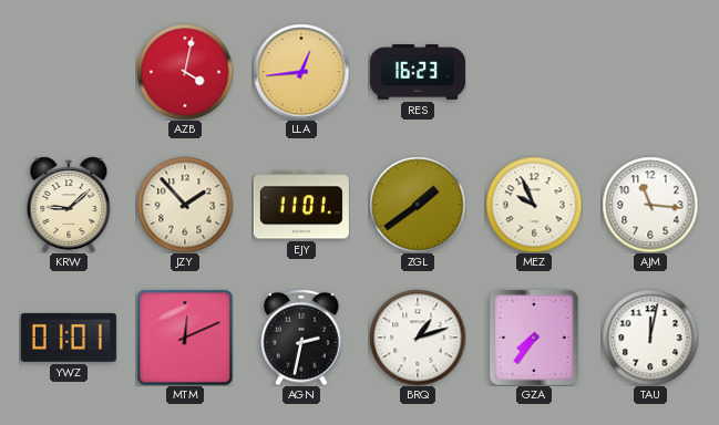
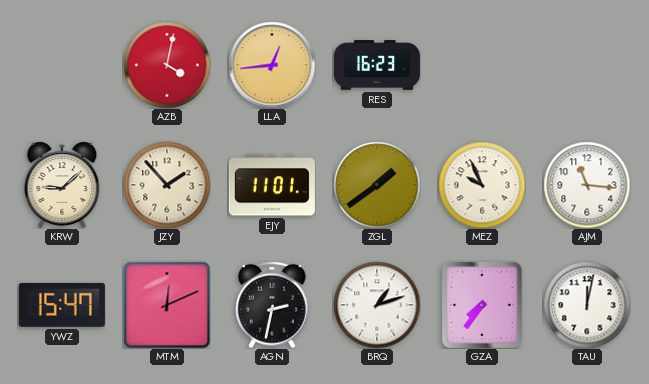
YWZ: 01:01 -> 15:47 (62, 305)
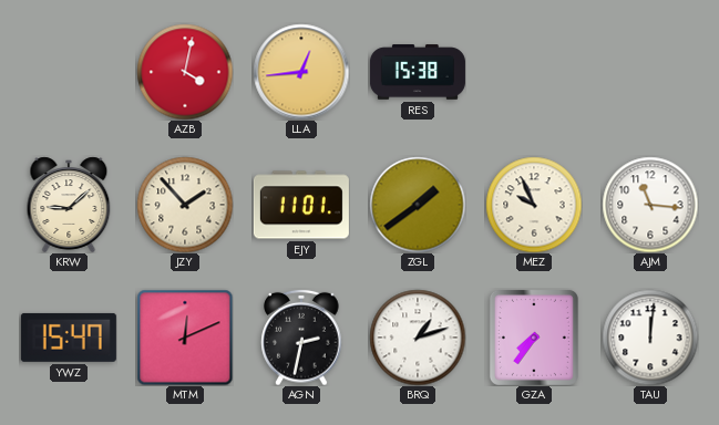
RES: 16:23 -> 15:38 (418, 72)
TAU: 12:02 -> 12:01 (650, 338)
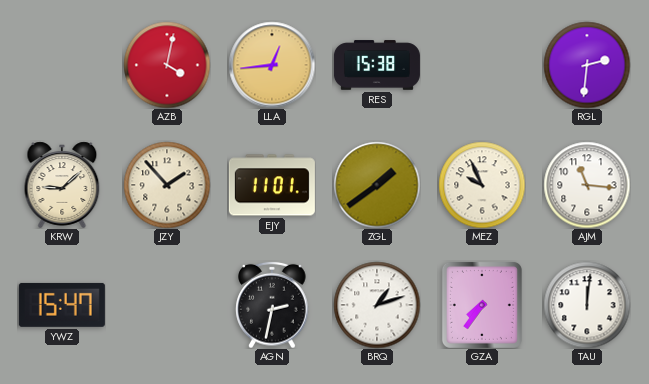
RGL: none -> 2:31 (587, 65)
MTM: 12:11 -> none (185, 338)
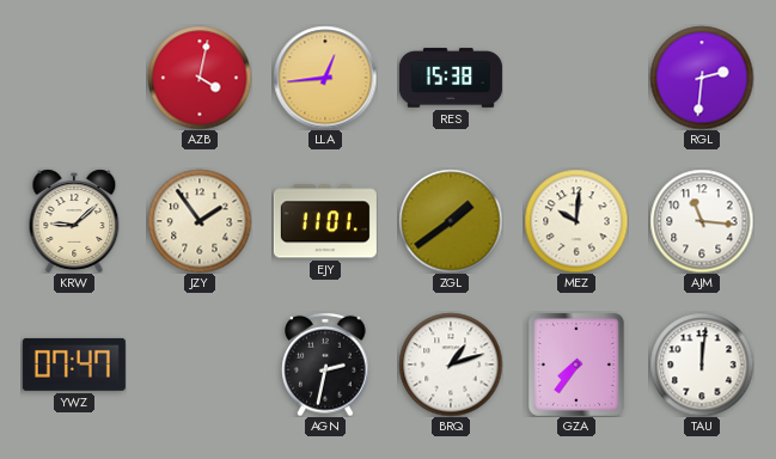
JZY: 1:53 -> 1:54 (200, 221)
MEZ: 9:56 -> 10:01 (576, 221)
YWZ: 15:47 -> 07:47 (74, 365)
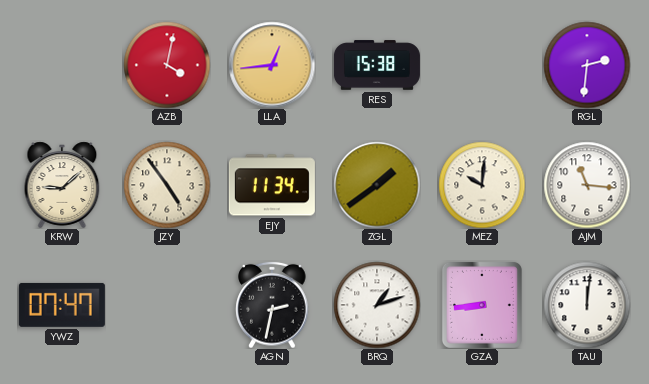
JZY: 1:54 -> 4:54 (167, 185)
EJY: 11:01 -> 11:34 (272, 185)
GZA: 7:36 -> 8:44 (482, 305)
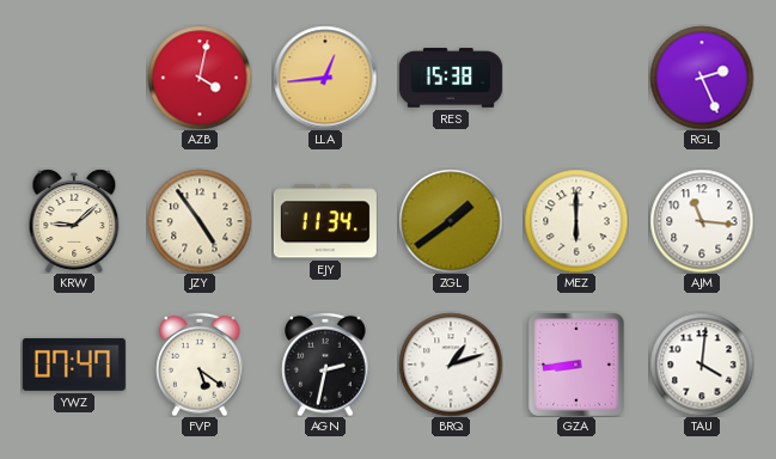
RGL: 2:31 -> 2:26 (702, 78)
MEZ: 10:01 -> 6:00 (576, 221)
FVP: none -> 5:21 (200, 365)
TAU: 12:01 -> 4:01 (702, 365)
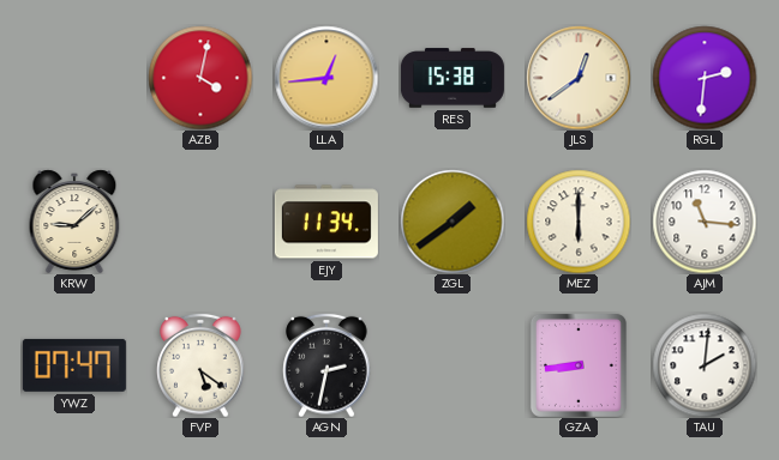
JLS: none -> 12:39 (579, 78)
RGL: 2:26 -> 2:31 (705, 78)
JZY: 4:54 -> none (200, 221)
BRQ: 1:12 -> none (451, 365)
TAU: 4:01 -> 2:01 (705, 365)
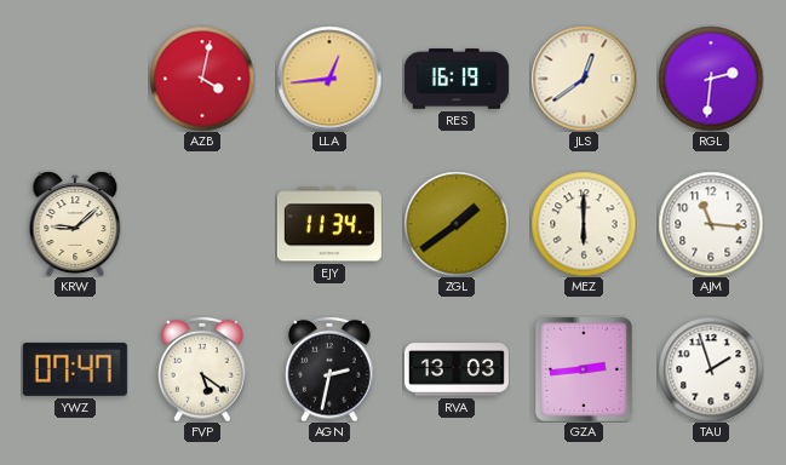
RES: 15:38 -> 16:19 (457, 79)
RVA: none -> 13:03 (457, 369)
GZA: 8:44 -> 2:44 (584, 369)
TAU: 2:01 -> 1:57 (711, 369)
